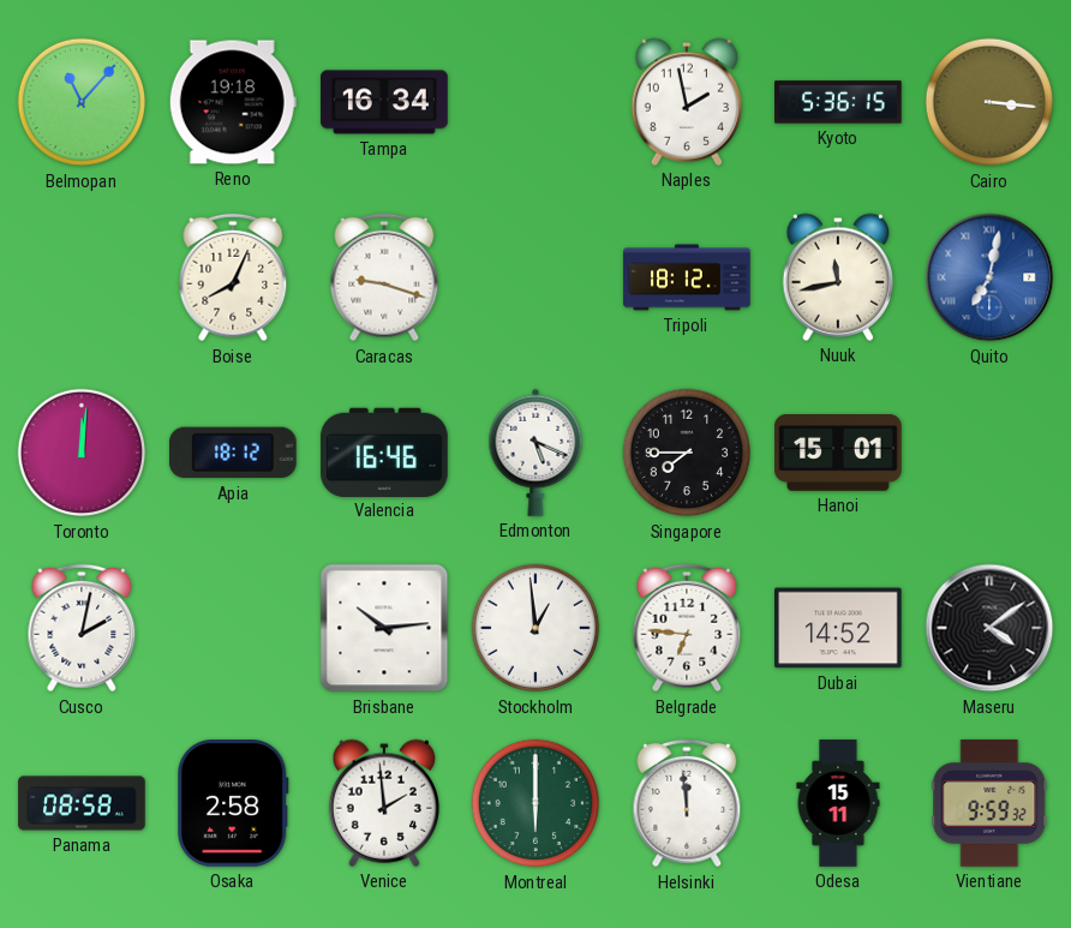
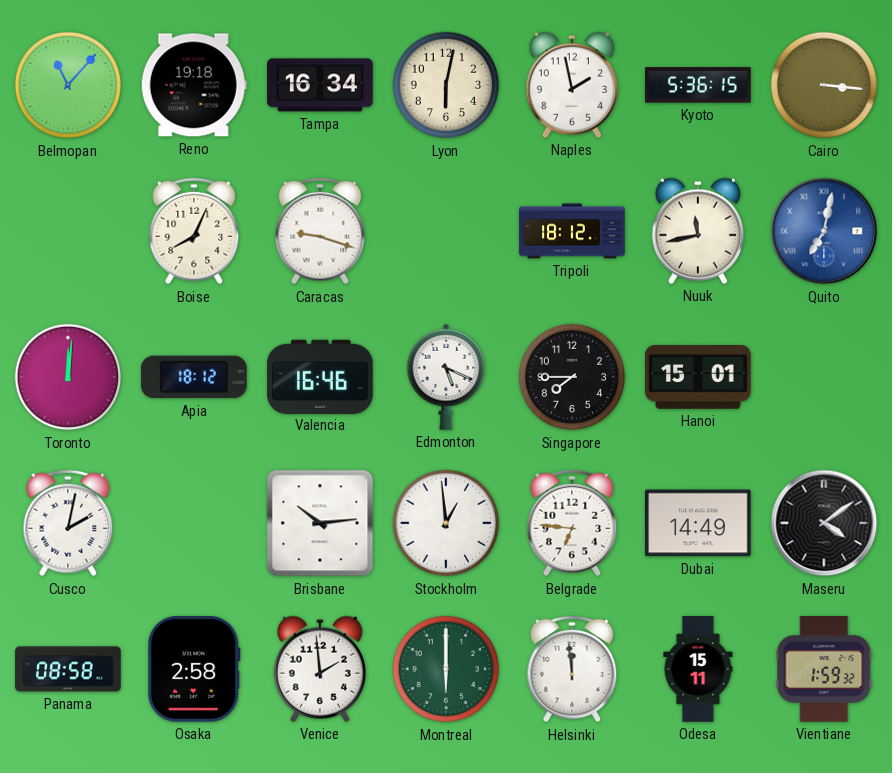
Lyon: none -> 6:02 (446, 85)
Dubai: 14:52 -> 14:49 (699, 523)
Vientiane: 9:59 -> 1:59 (824, 669)
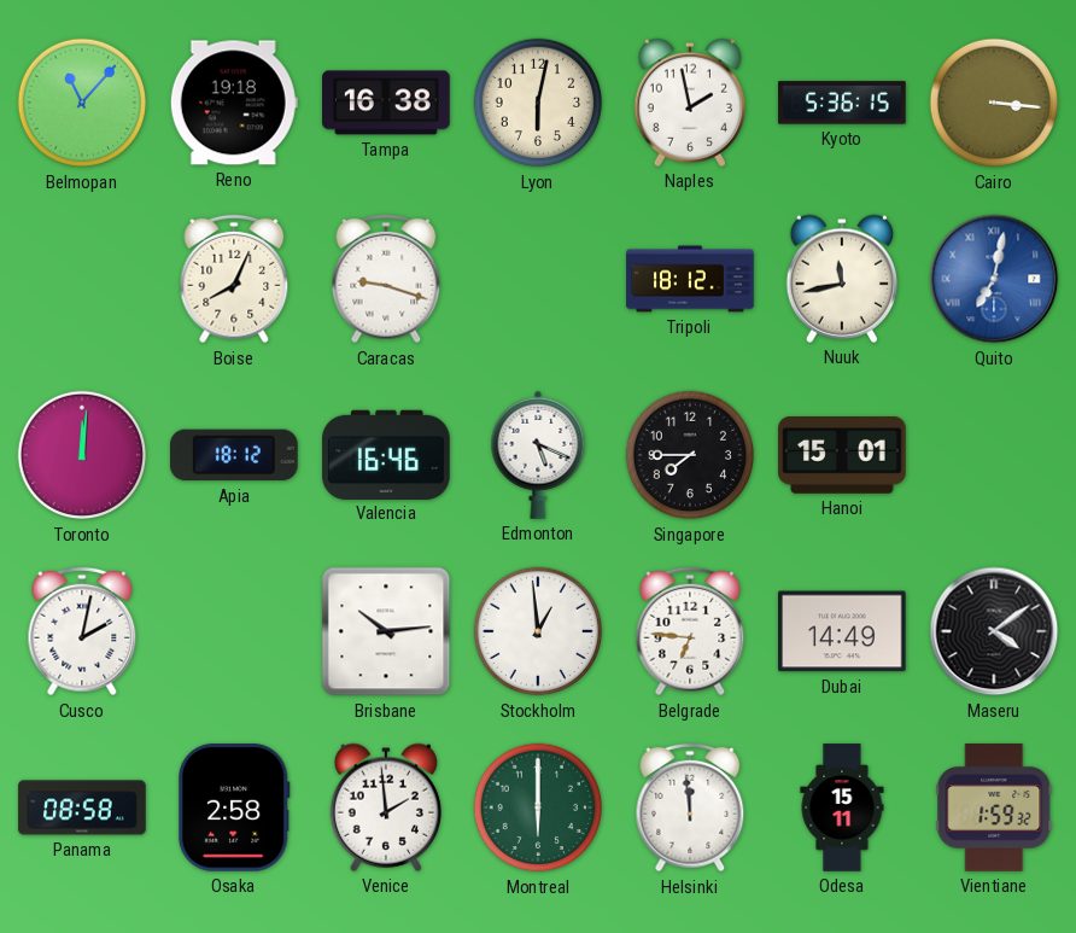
Tampa: 16:34 -> 16:38 (386, 103)
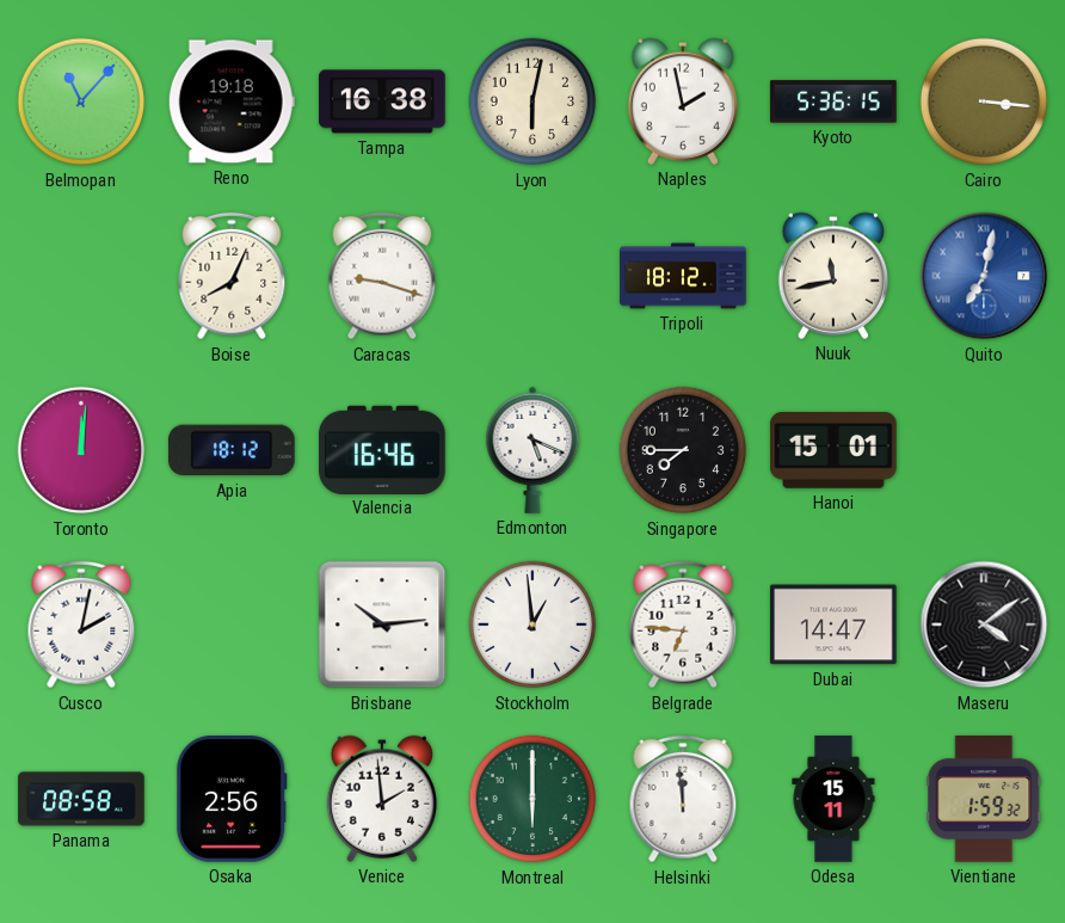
Dubai: 14:49 -> 14:47 (835, 624)
Osaka: 2:58 -> 2:56 (233, 800)
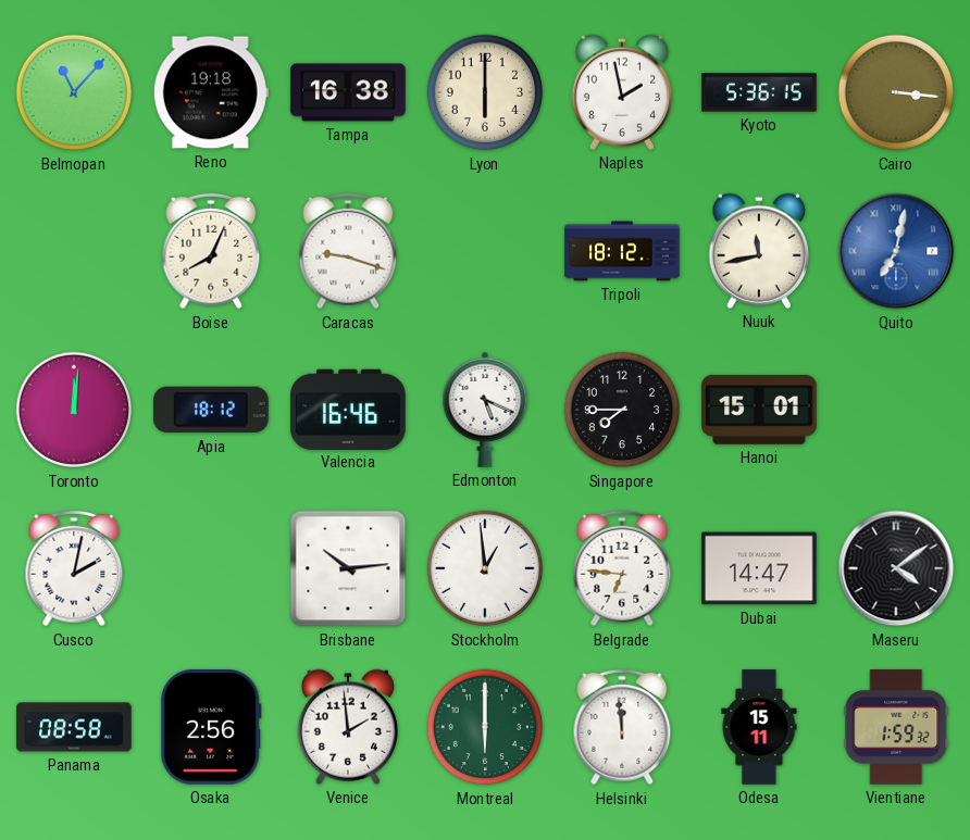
Lyon: 6:02 -> 6:00 (485, 92)
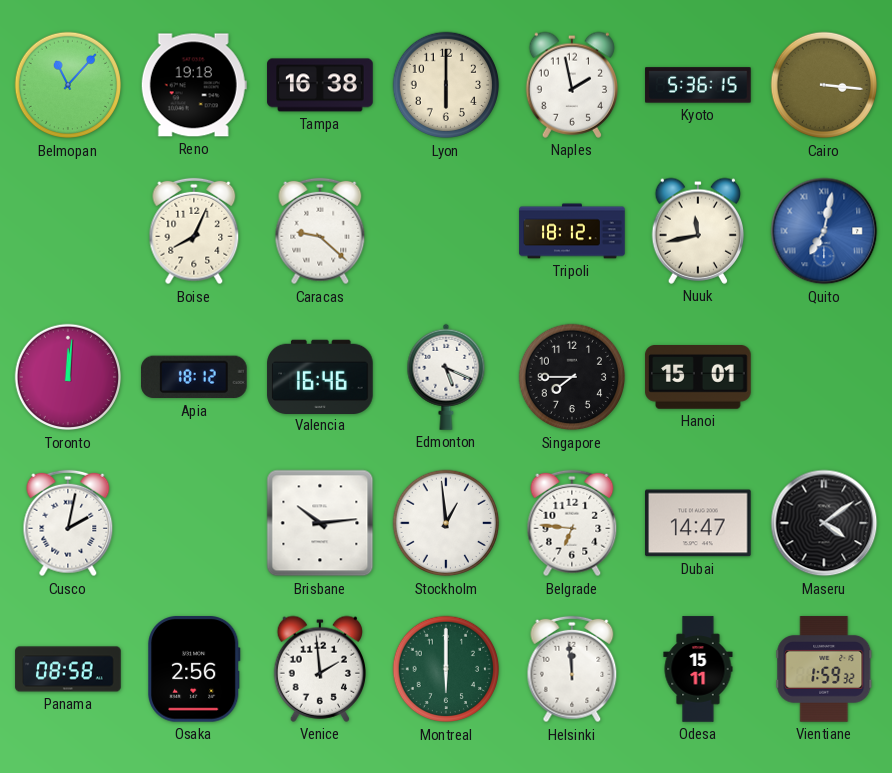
Caracas: 9:18 -> 9:22 (320, 231)
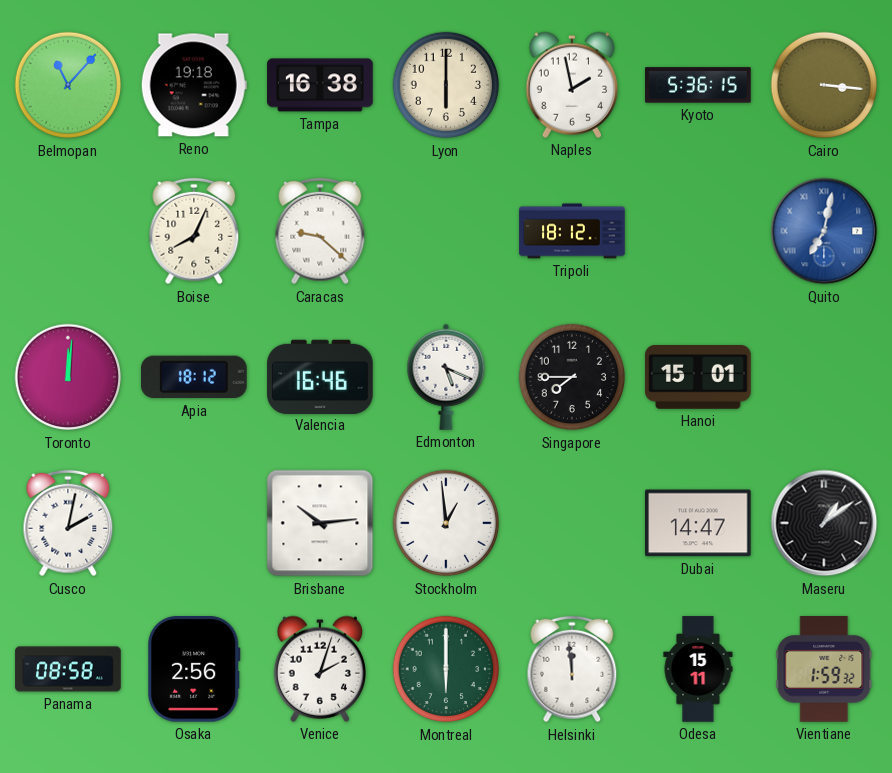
Nuuk: 11:43 -> none (697, 231)
Belgrade: 6:46 -> none (572, 523)
Maseru: 4:09 -> 1:09 (824, 523)
Venice: 1:59 -> 2:03 (319, 669)
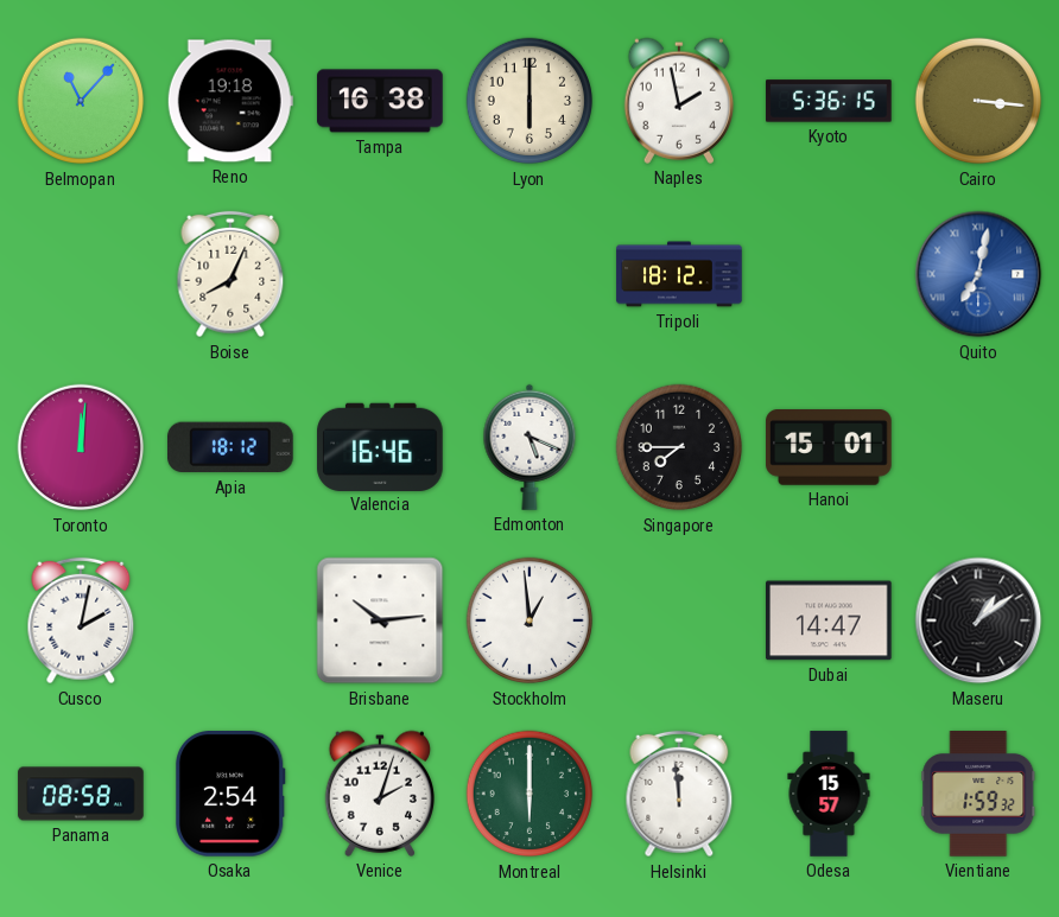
Caracas: 9:22 -> none (320, 231)
Osaka: 2:56 -> 2:54 (232, 795)
Odesa: 15:11 -> 15:57 (829, 794)
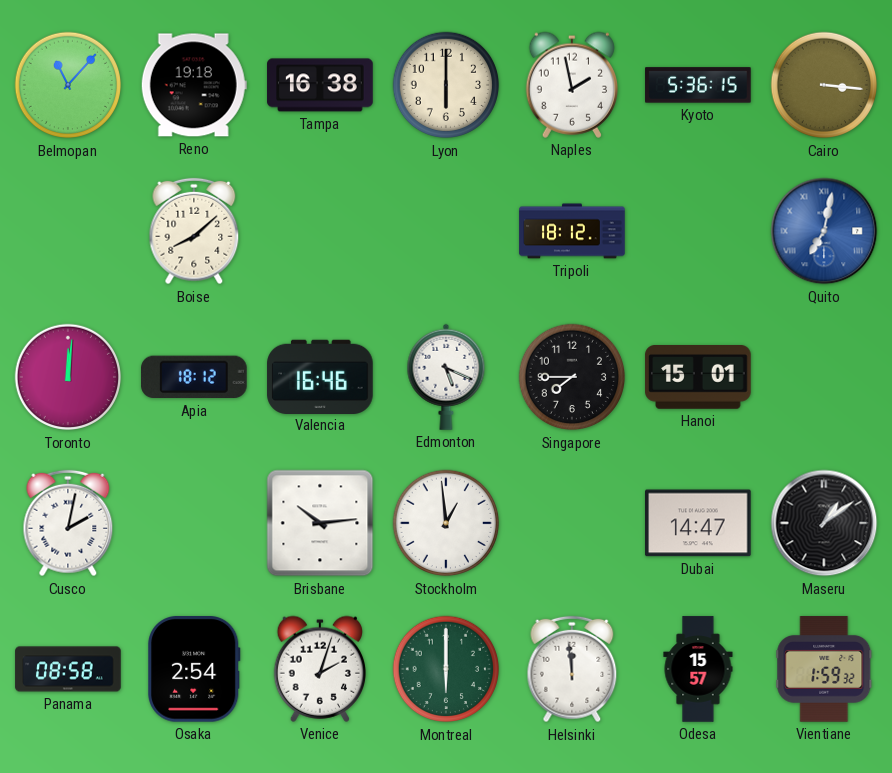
Boise: 8:04 -> 8:08 (194, 231)
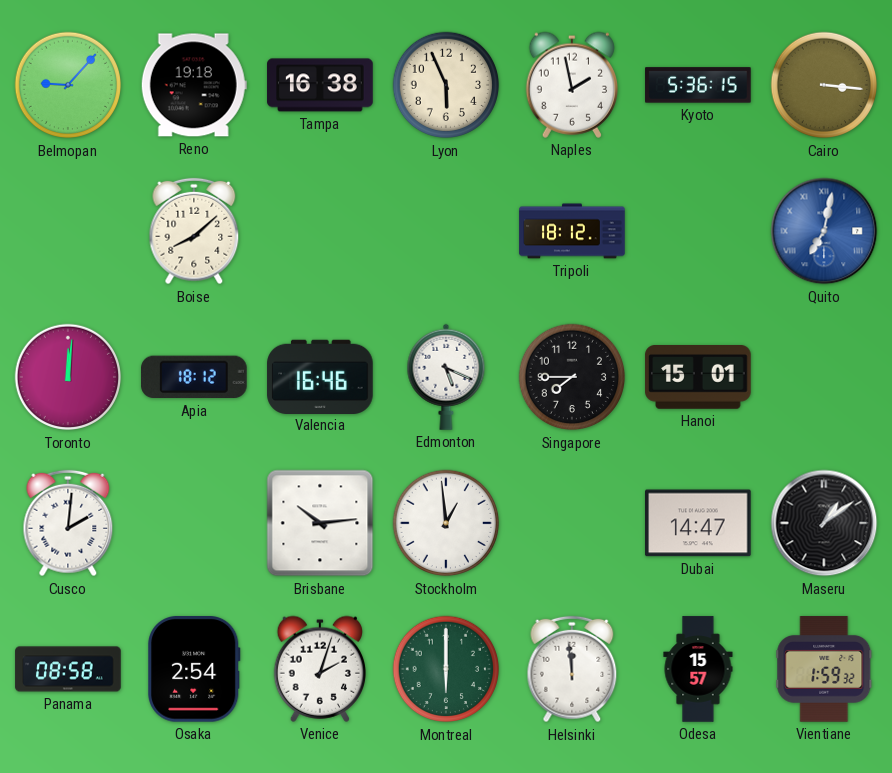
Belmopan: 11:07 -> 9:07 (68, 85)
Lyon: 6:00 -> 5:56 (446, 85)
Cusco: 2:02 -> 2:01 (68, 523)
